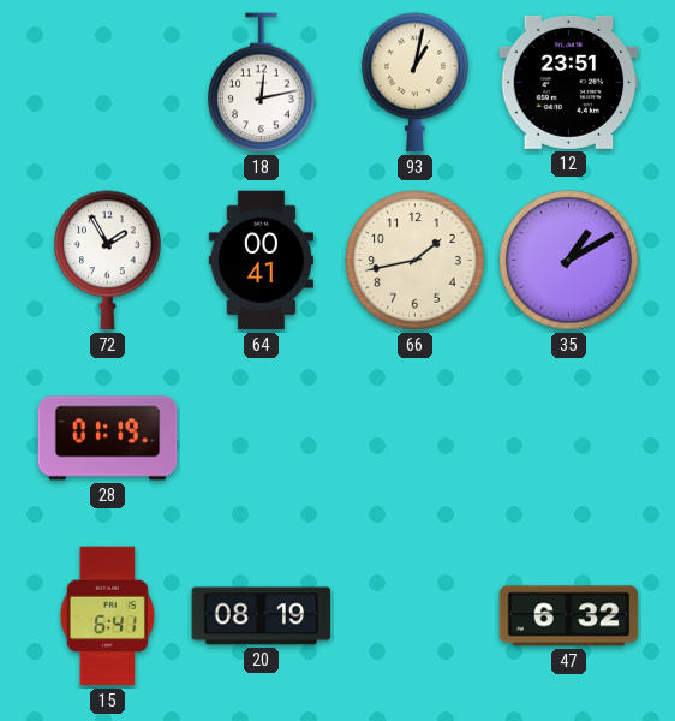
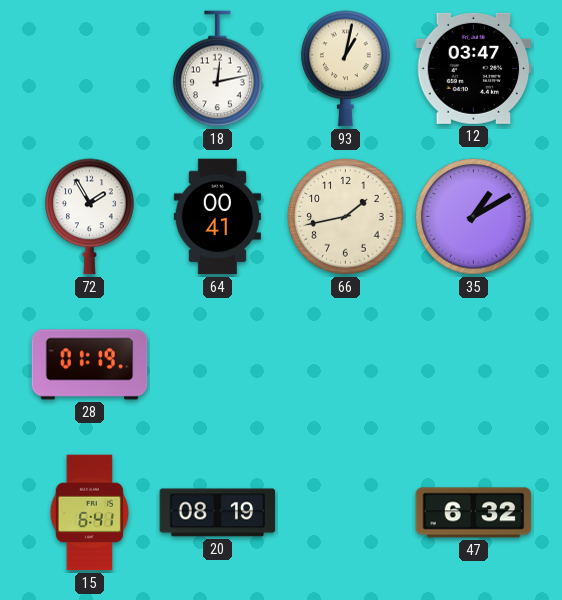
12: 23:51 -> 03:47 (474, 68)
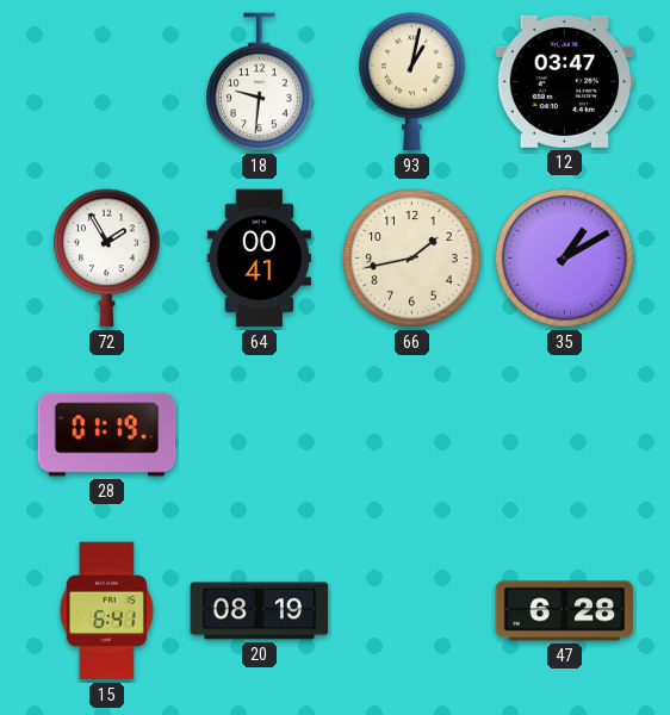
18: 12:13 -> 9:31 (260, 82)
47: 6:32 -> 6:28 (565, 611)
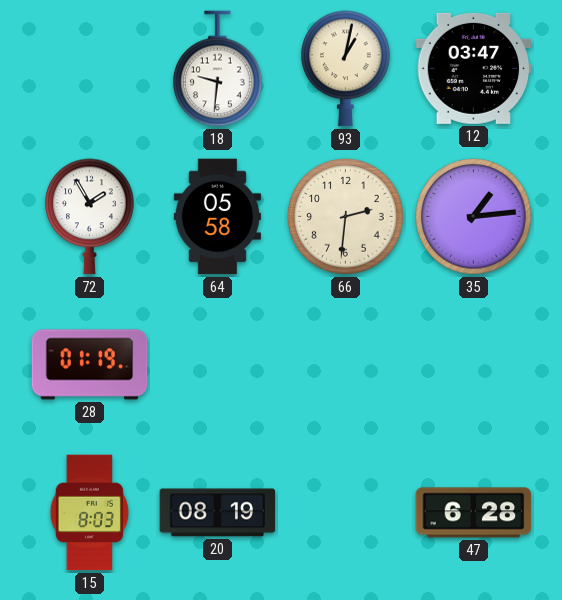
64: 00:41 -> 05:58 (217, 217)
66: 1:43 -> 2:31 (346, 217)
35: 1:10 -> 1:14 (474, 217)
15: 6:41 -> 8:03 (90, 513)
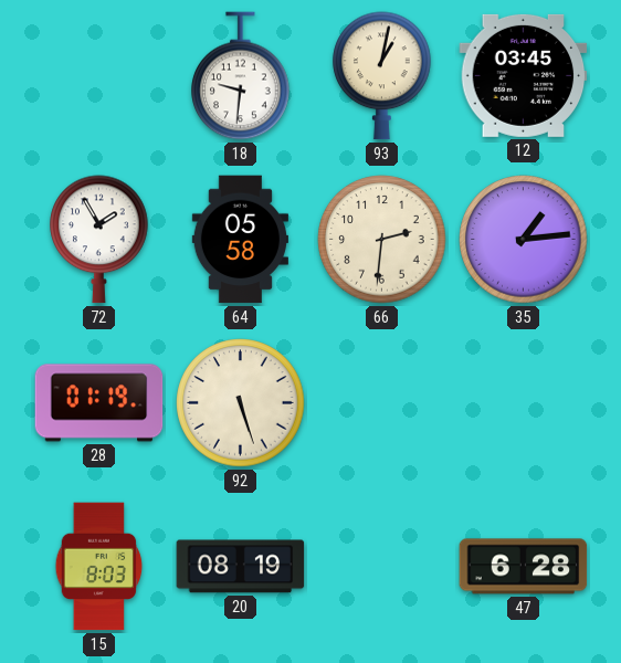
12: 03:47 -> 03:45 (524, 75)
92: none -> 5:27 (241, 403)
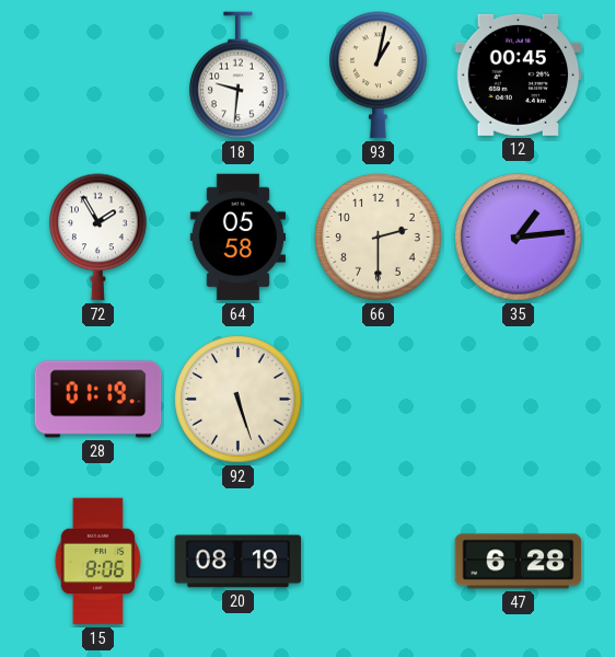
12: 03:45 -> 00:45 (519, 74)
66: 2:31 -> 2:30 (379, 238)
15: 8:03 -> 8:06 (98, 562)
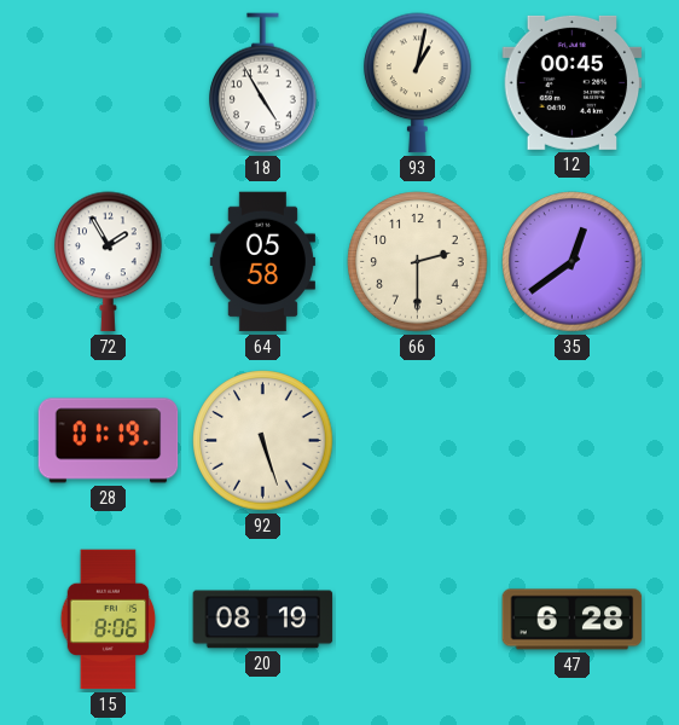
18: 9:31 -> 4:55 (263, 83)
35: 1:14 -> 12:39 (573, 262)
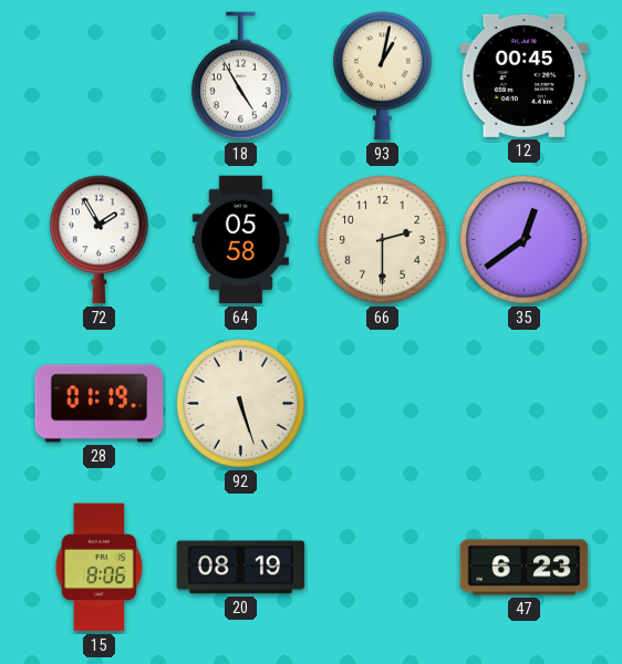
47: 6:28 -> 6:23 (525, 568)
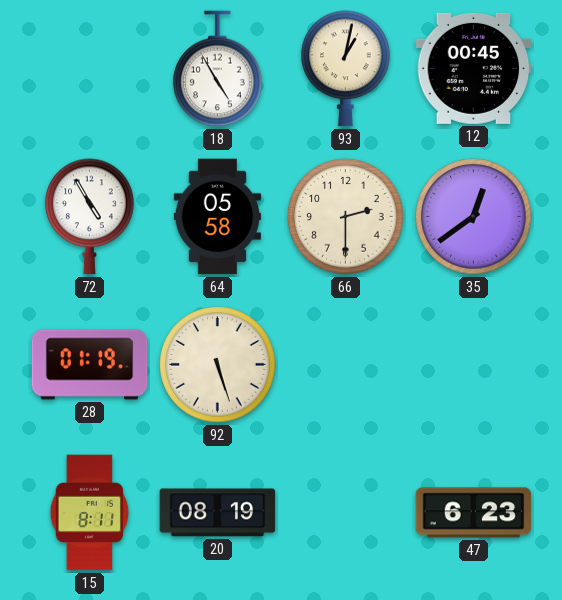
72: 1:55 -> 4:55 (90, 217)
15: 8:06 -> 8:11 (90, 513)
